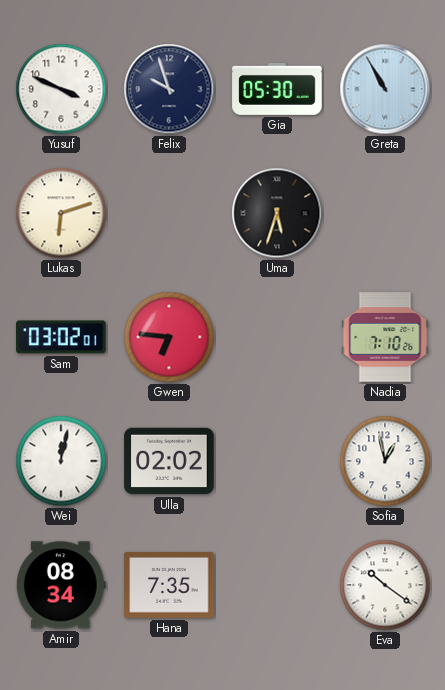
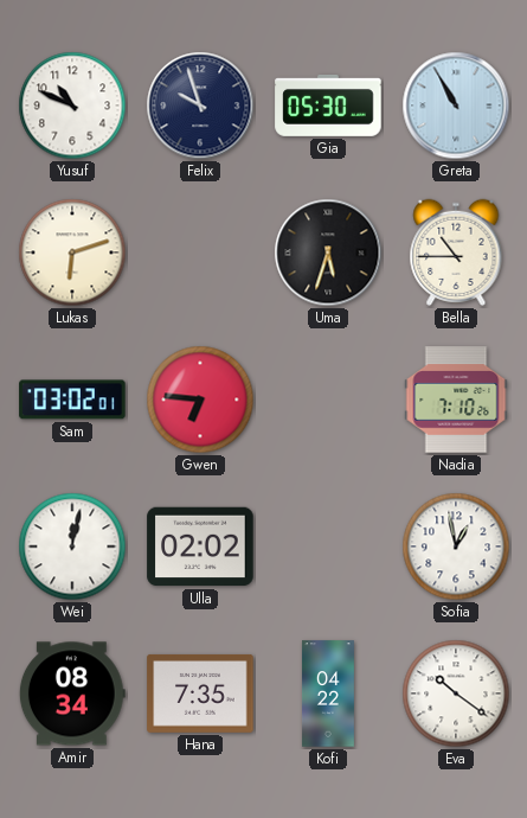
Yusuf: 3:49 -> 10:49 (72, 106)
Bella: none -> 10:45 (456, 253)
Kofi: none -> 04:22 (328, 694)
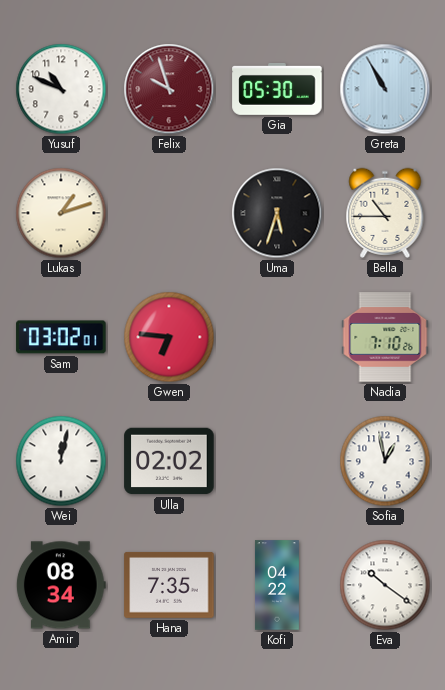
Felix dial: navy -> burgundy (169, 89)
Lukas: 6:12 -> 1:12 (61, 213)
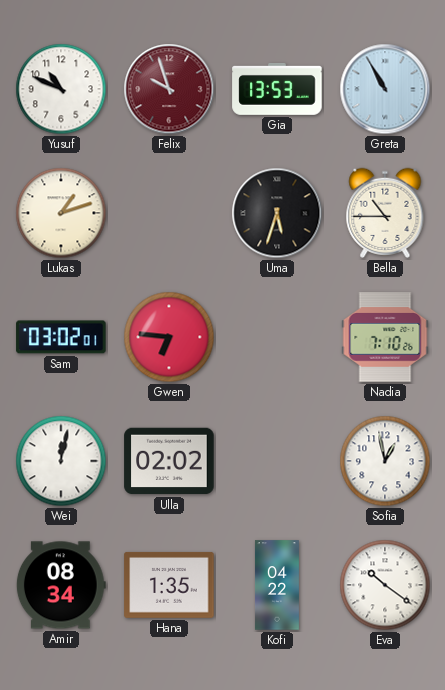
Gia: 05:30 -> 13:53 (277, 89)
Hana: 7:35 -> 1:35 (169, 585)
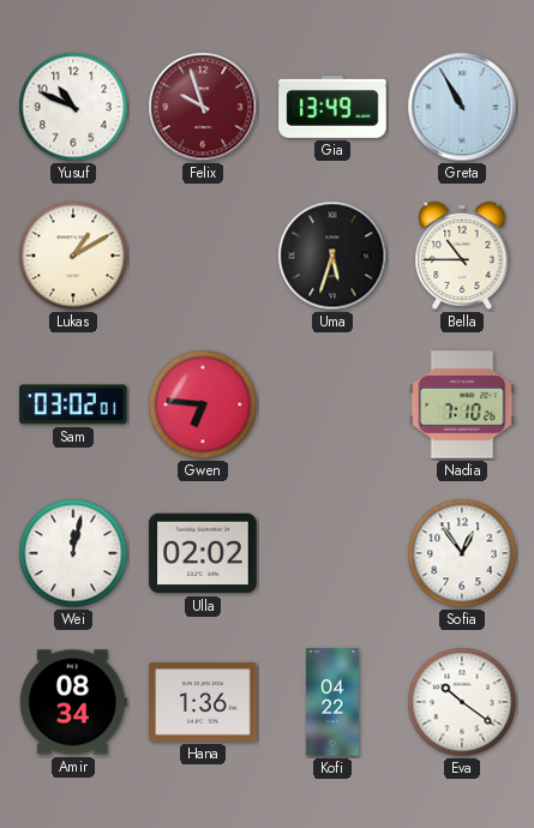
Gia: 13:53 -> 13:49 (332, 107)
Lukas: 1:12 -> 1:10 (73, 256)
Sofia: 12:58 -> 12:54 (462, 553)
Hana: 1:35 -> 1:36 (203, 702)
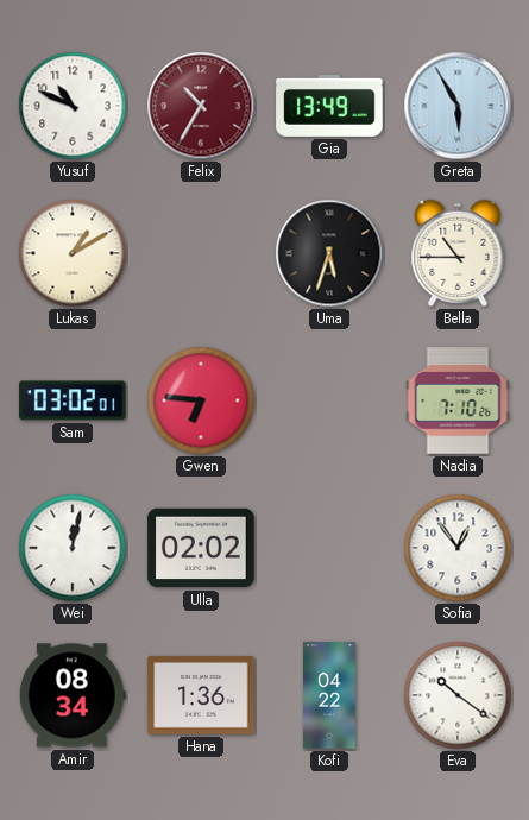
Felix: 9:57 -> 10:35 (201, 106)
Greta: 10:55 -> 5:55 (458, 106)
